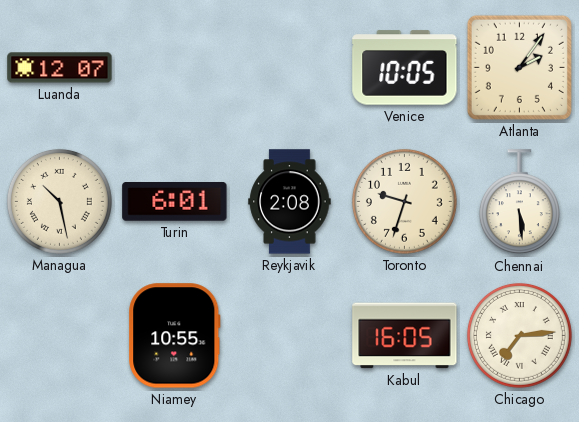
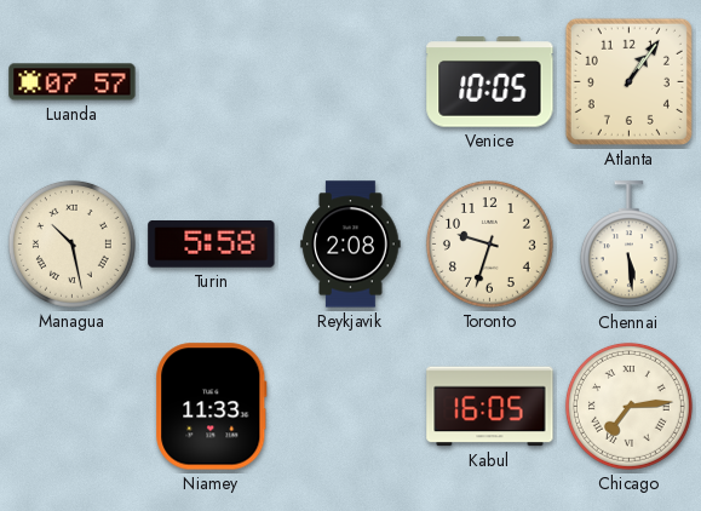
Luanda: 12:07 -> 07:57 (73, 82)
Atlanta: 2:06 -> 1:06 (628, 81)
Turin: 6:01 -> 5:58 (212, 245)
Niamey: 10:55 -> 11:33 (212, 407)
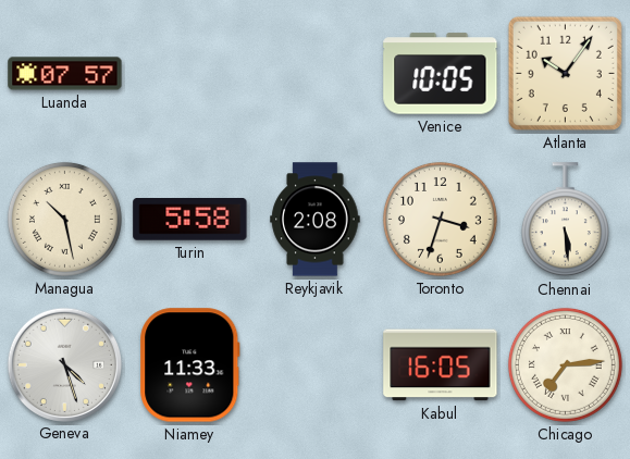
Atlanta: 1:06 -> 10:06 (565, 73)
Toronto: 9:33 -> 3:33 (440, 219)
Geneva: none -> 4:27 (64, 364)
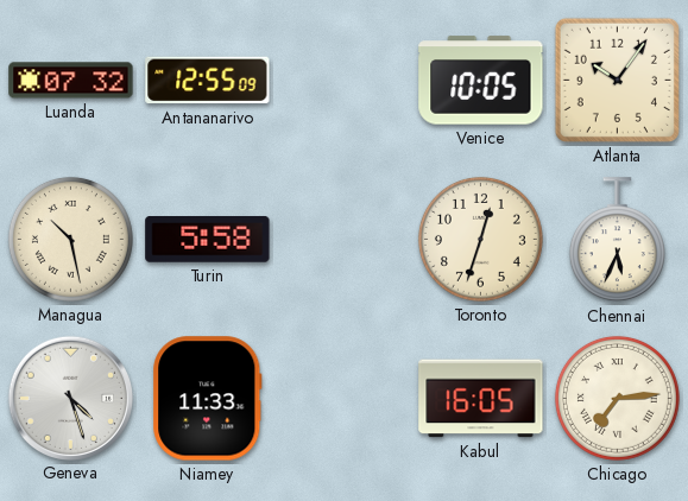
Luanda: 07:57 -> 07:32 (71, 81)
Antananarivo: none -> 12:55 (208, 81)
Reykjavik: 2:08 -> none (316, 220)
Toronto: 3:33 -> 12:33 (480, 239)
Chennai: 5:29 -> 5:34 (617, 240)
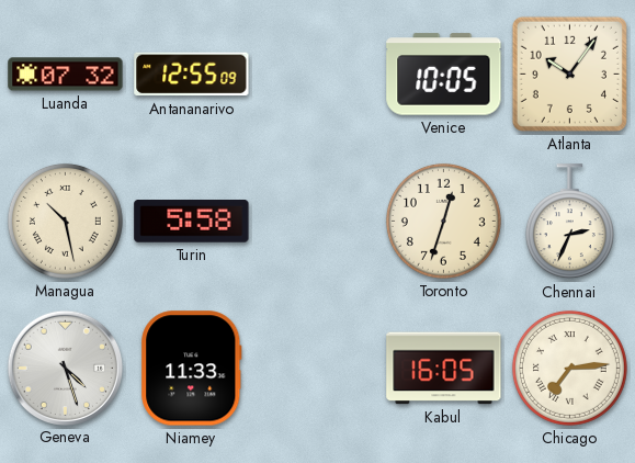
Chennai: 5:34 -> 2:34 (569, 222)
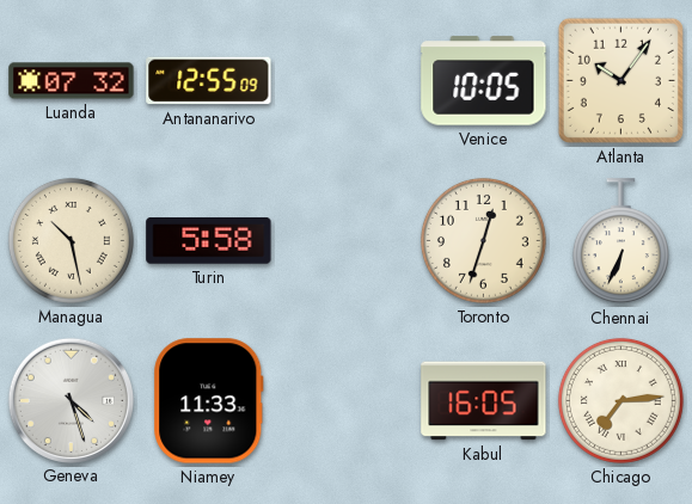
Chennai: 2:34 -> 6:34 (620, 241)
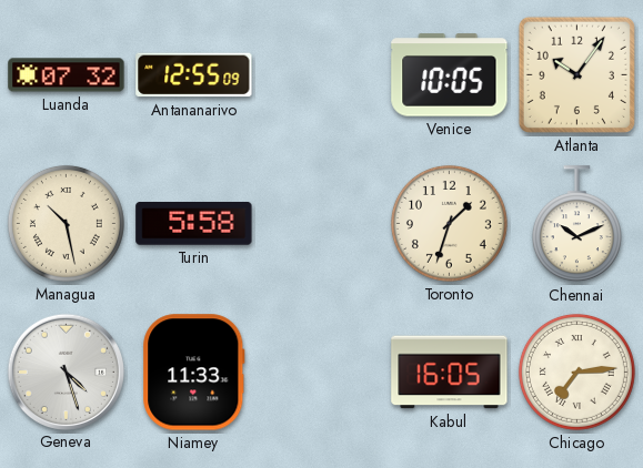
Toronto: 12:33 -> 1:33 (449, 223)
Chennai: 6:34 -> 10:11 (576, 224)
